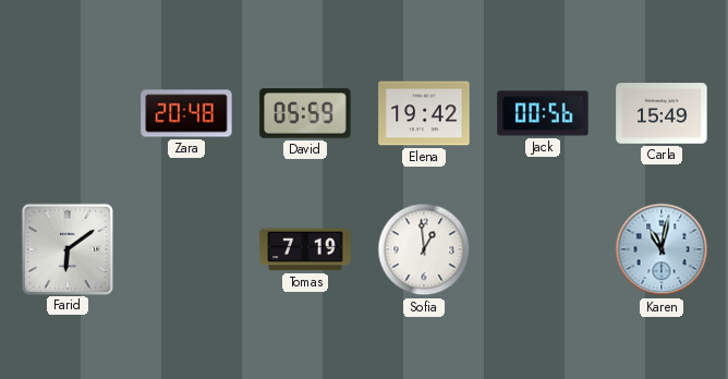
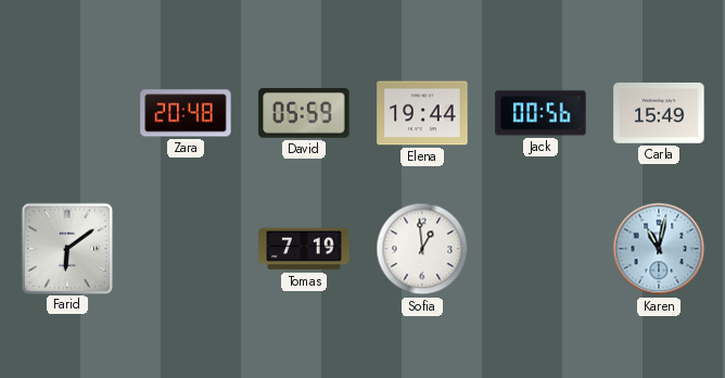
Elena: 19:42 -> 19:44 (422, 113)
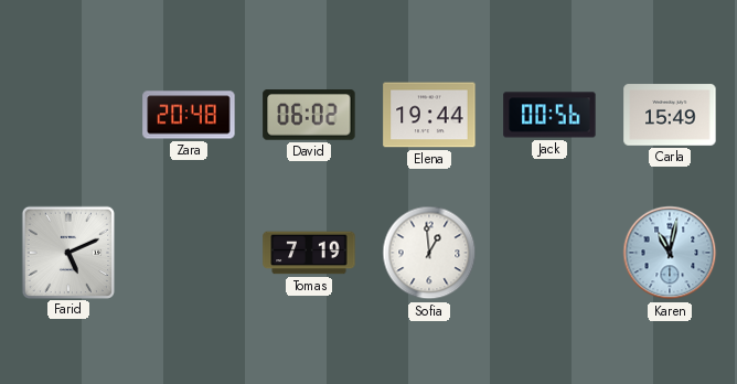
David: 05:59 -> 06:02 (309, 115)
Farid: 6:09 -> 5:11 (67, 252)
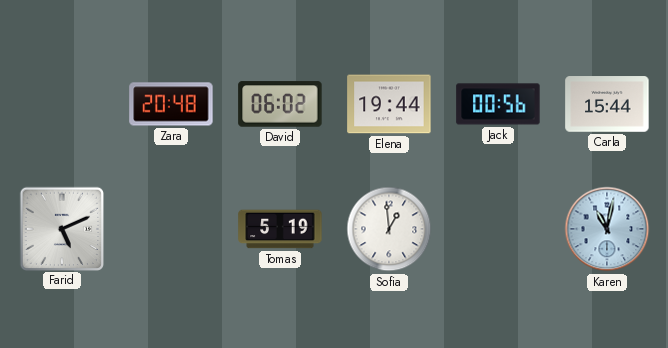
Carla: 15:49 -> 15:44 (607, 104)
Tomas: 7:19 -> 5:19 (280, 229)
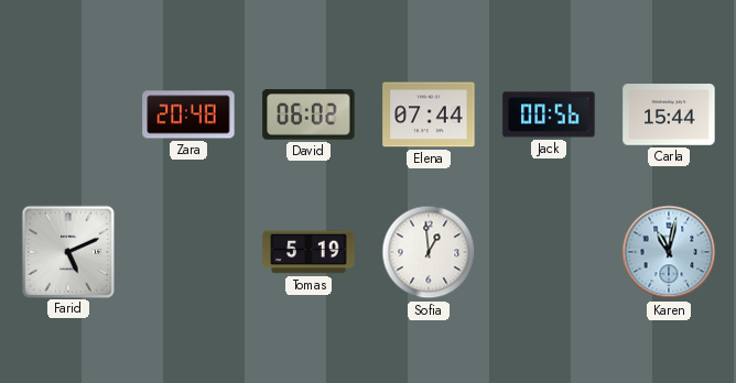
Elena: 19:44 -> 07:44 (429, 114)
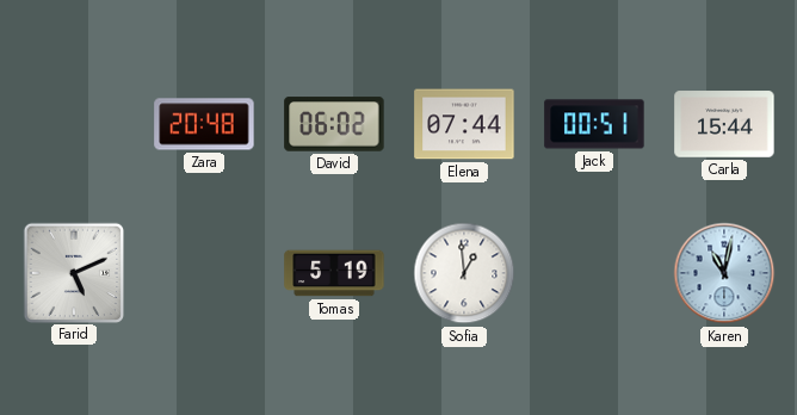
Jack: 00:56 -> 00:51 (594, 124)
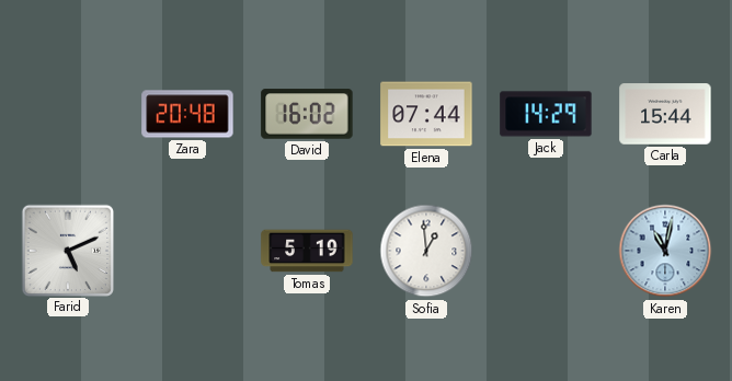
David: 06:02 -> 16:02 (307, 114)
Jack: 00:51 -> 14:29 (546, 114)
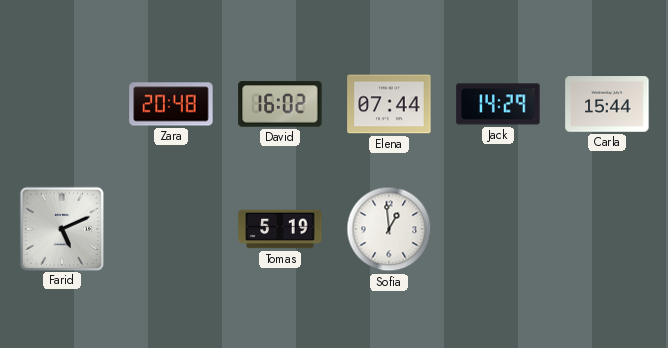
Karen: 11:02 -> none (665, 251)
